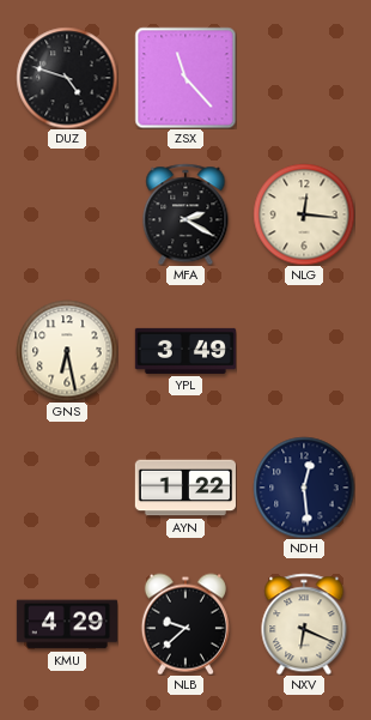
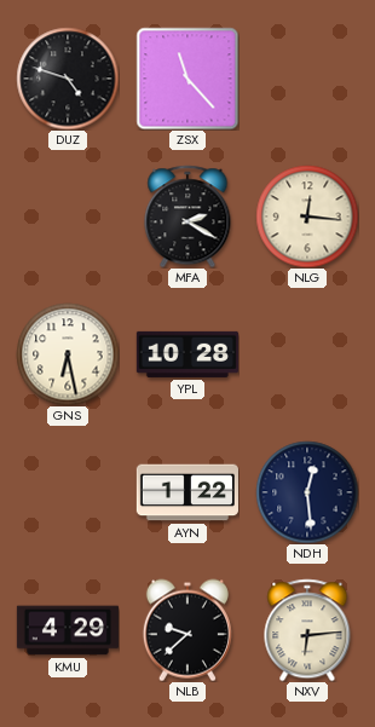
YPL: 3:49 -> 10:28 (187, 354)
NXV: 6:19 -> 6:14 (307, 630)
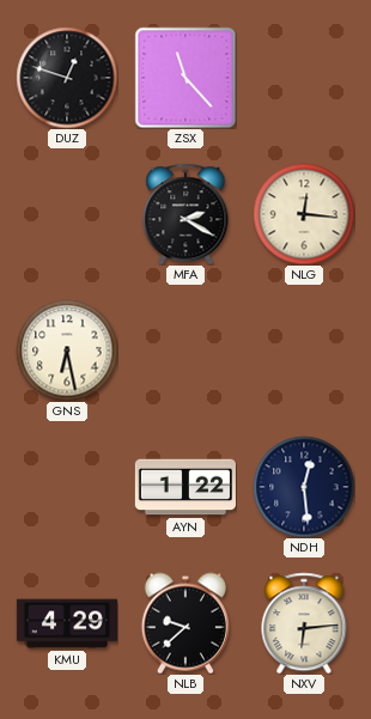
DUZ: 4:48 -> 12:48 (67, 78)
YPL: 10:28 -> none (187, 354)
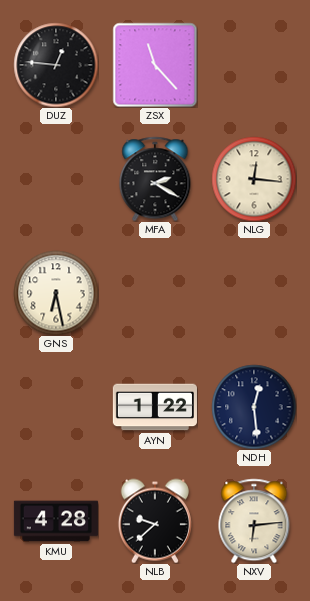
DUZ: 12:48 -> 12:46 (56, 65)
KMU: 4:29 -> 4:28 (56, 521)
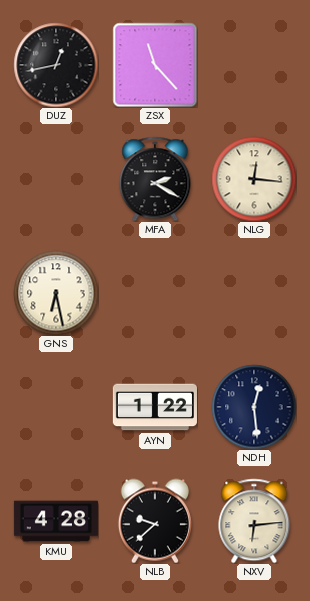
DUZ: 12:46 -> 12:43 (56, 65)
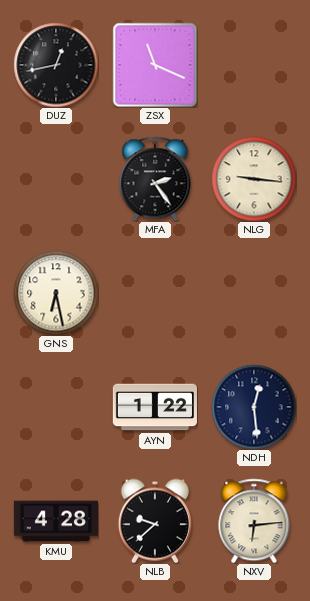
ZSX: 11:23 -> 11:19 (155, 65)
MFA: 2:20 -> 2:24 (155, 179)
NLG: 12:16 -> 9:16 (254, 179)
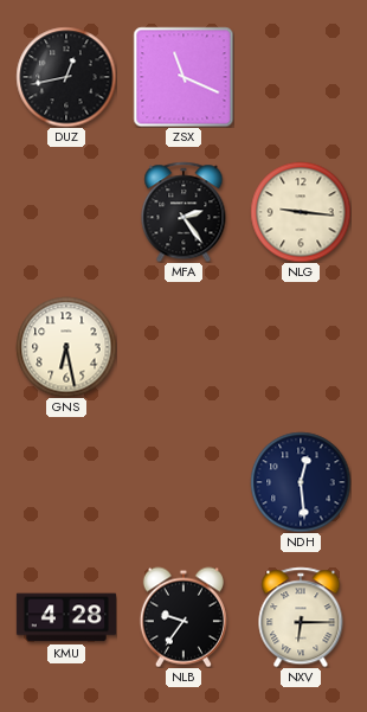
AYN: 1:22 -> none (155, 407)
NLB: 9:38 -> 9:36 (183, 617)
NXV: 6:14 -> 6:15 (301, 617)
